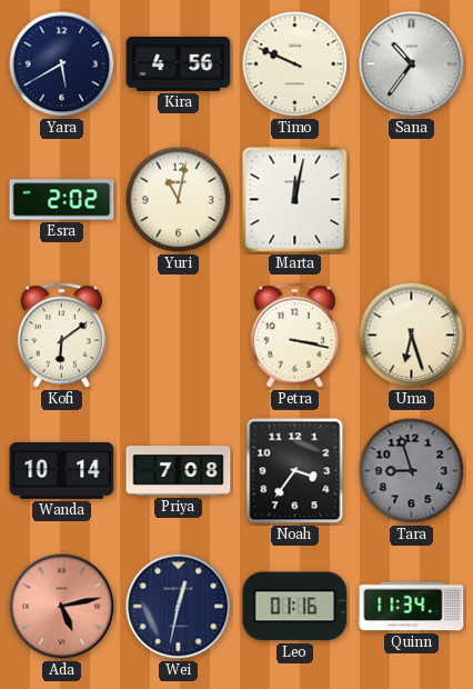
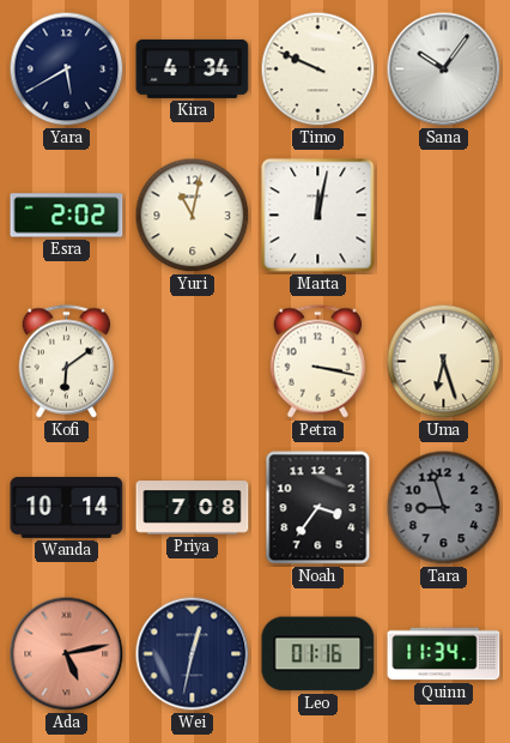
Kira: 4:56 -> 4:34 (193, 68)
Sana: 10:36 -> 10:06 (444, 70)
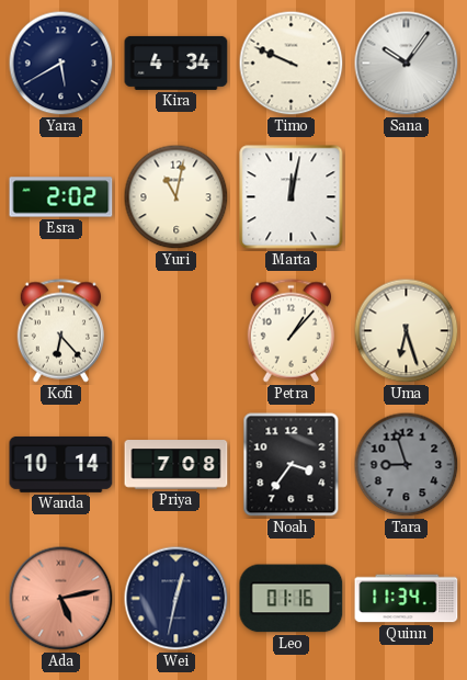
Kofi: 6:09 -> 6:23 (60, 331)
Petra: 3:17 -> 1:07 (291, 331)
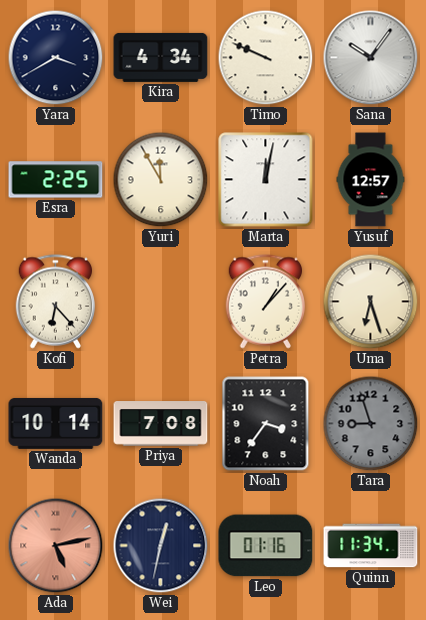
Yara: 5:40 -> 3:40 (56, 58)
Esra: 2:02 -> 2:25 (56, 180)
Yuri: 11:02 -> 11:55 (161, 180)
Yusuf: none -> 12:57 (371, 180)
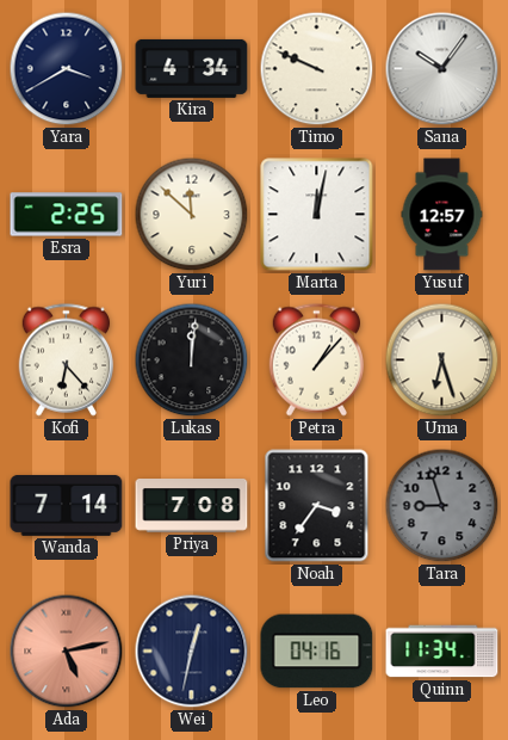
Yuri: 11:55 -> 11:52 (192, 215)
Lukas: none -> 12:01 (192, 360)
Wanda: 10:14 -> 7:14 (67, 505)
Leo: 01:16 -> 04:16 (317, 652)
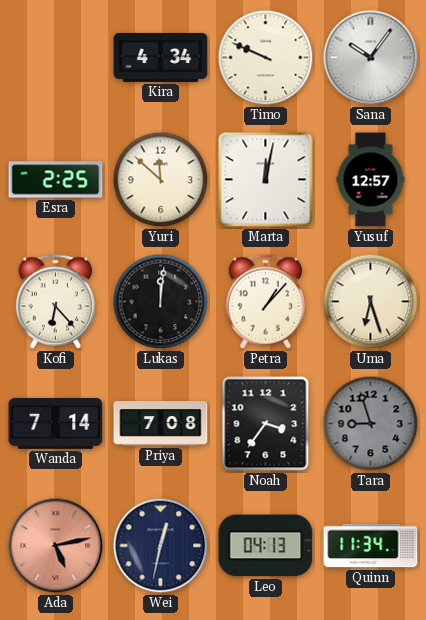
Yara: 3:40 -> none (67, 69)
Leo: 04:16 -> 04:13 (266, 546)
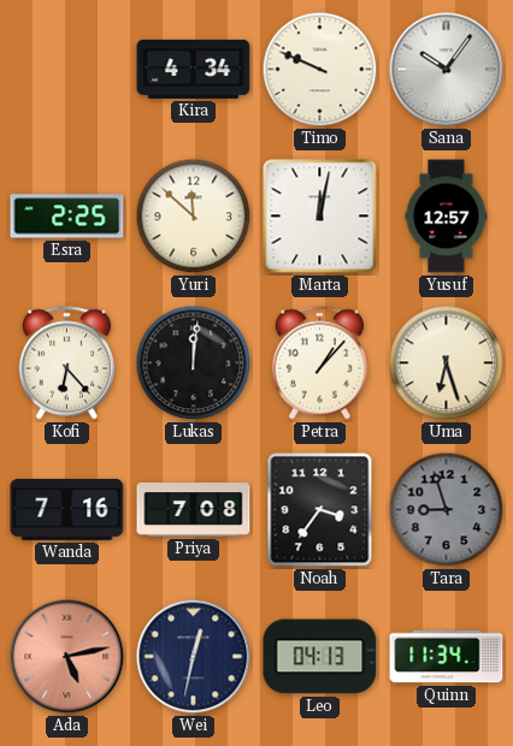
Wanda: 7:14 -> 7:16 (67, 509)
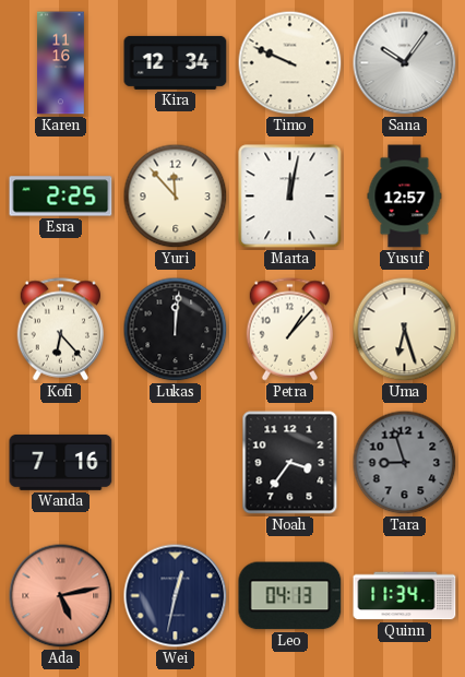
Karen: none -> 11:16 (61, 63)
Kira: 4:34 -> 12:34 (176, 62)
Yuri: 11:52 -> 11:53 (176, 197)
Priya: 7:08 -> none (194, 510)
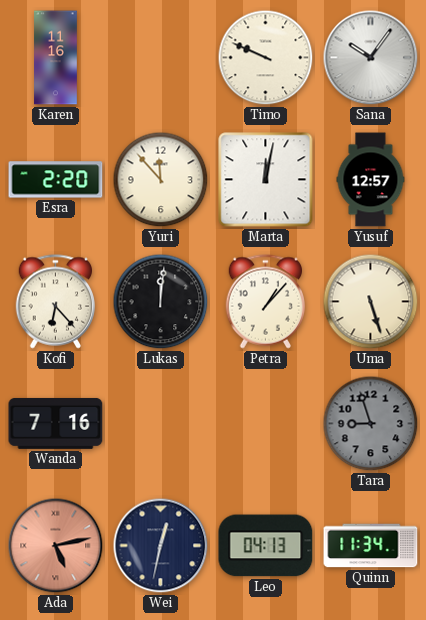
Kira: 12:34 -> none (176, 62)
Esra: 2:25 -> 2:20 (56, 180)
Uma: 6:27 -> 5:27 (371, 302)
Noah: 3:36 -> none (290, 463)
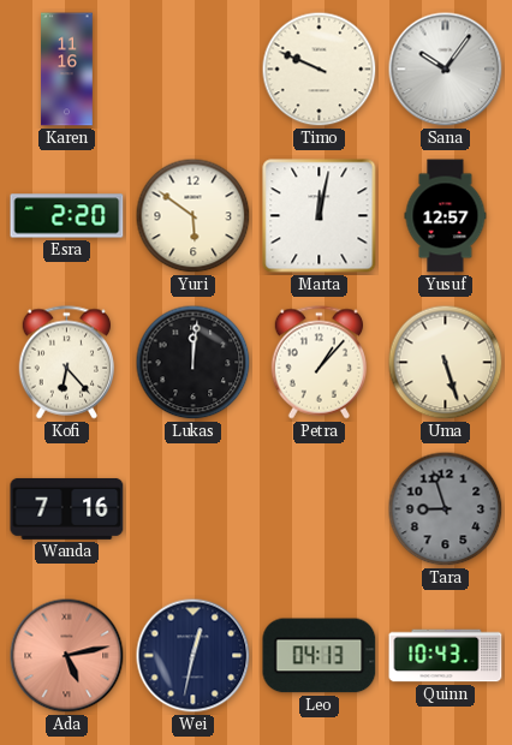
Yuri: 11:53 -> 5:51 (194, 216)
Quinn: 11:34 -> 10:43 (446, 656)
